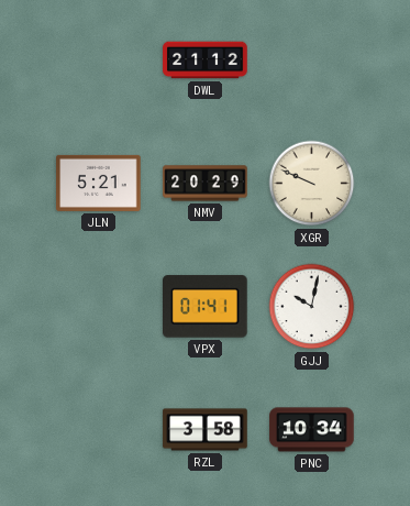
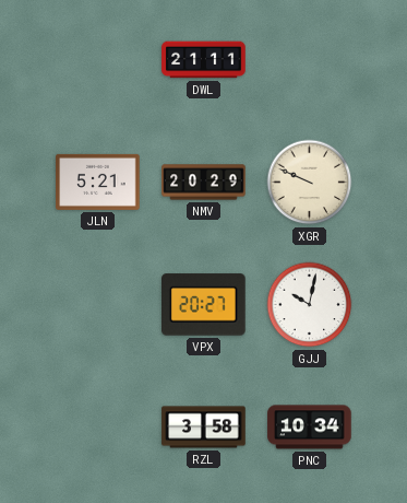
DWL: 21:12 -> 21:11 (204, 60)
VPX: 01:41 -> 20:27 (204, 305)
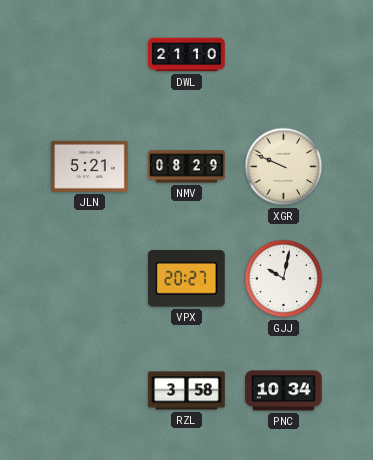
DWL: 21:11 -> 21:10 (187, 55)
NMV: 20:29 -> 08:29 (187, 167)
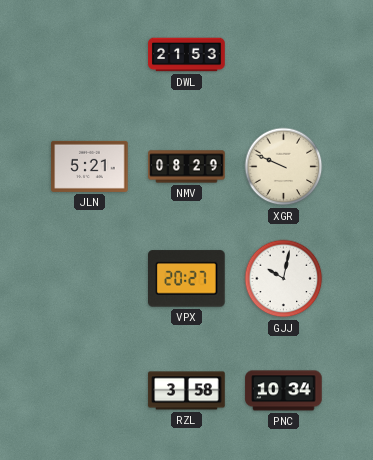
DWL: 21:10 -> 21:53 (187, 55)
